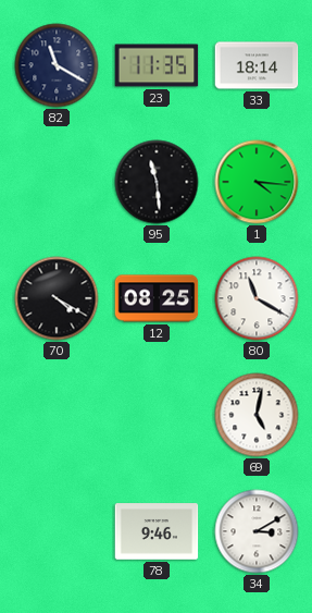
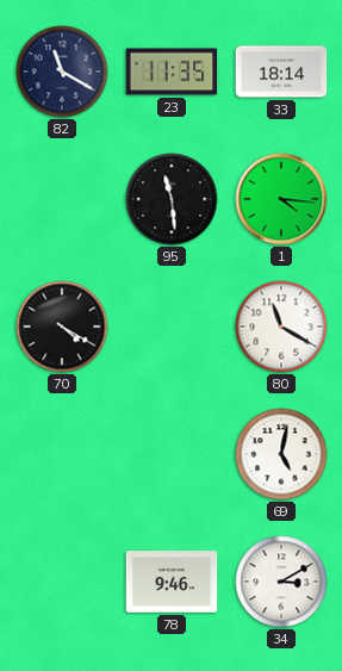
12: 08:25 -> none (157, 298)
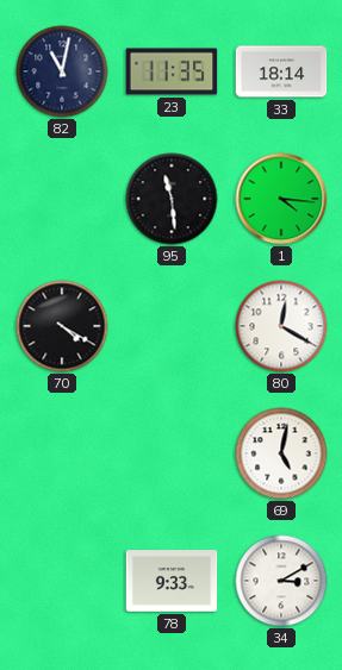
82: 11:20 -> 11:02 (62, 71)
80: 11:20 -> 12:20 (281, 326)
78: 9:46 -> 9:33 (172, 581)
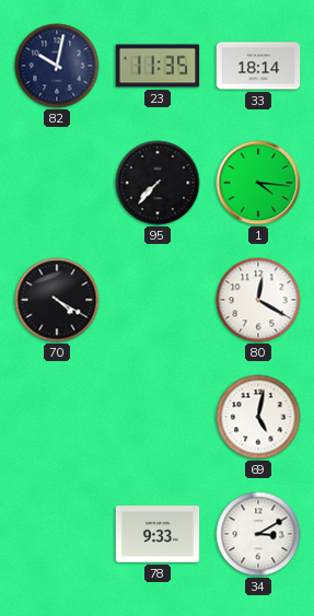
82: 11:02 -> 10:02 (57, 66)
95: 11:29 -> 7:37 (158, 183)
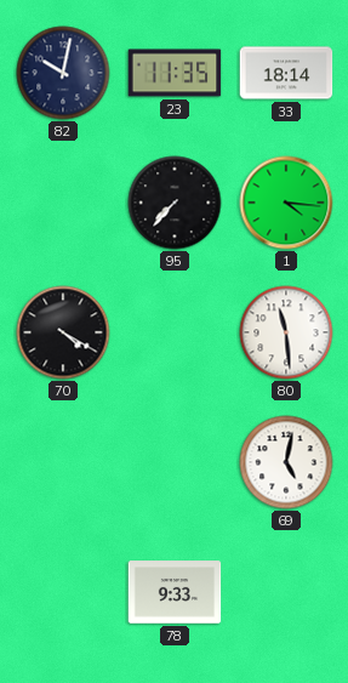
80: 12:20 -> 11:29 (286, 332)
34: 3:10 -> none (258, 534)
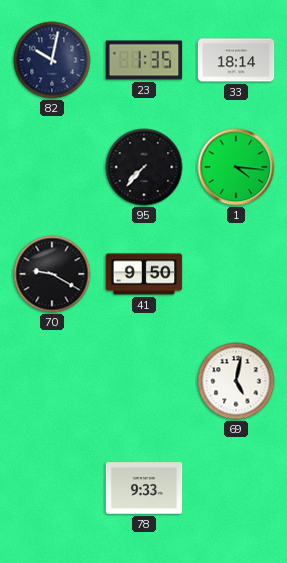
23: 11:35 -> 1:35 (144, 60)
70: 4:20 -> 9:20 (52, 274)
41: none -> 9:50 (144, 274)
80: 11:29 -> none (286, 332)
